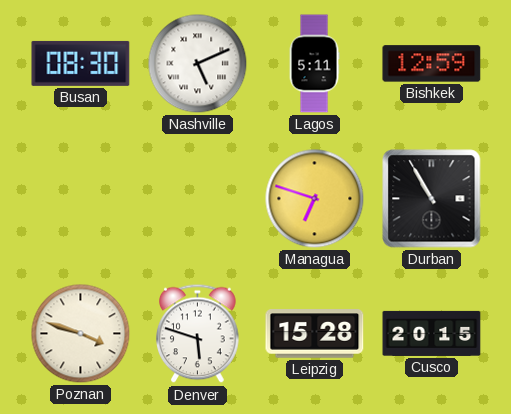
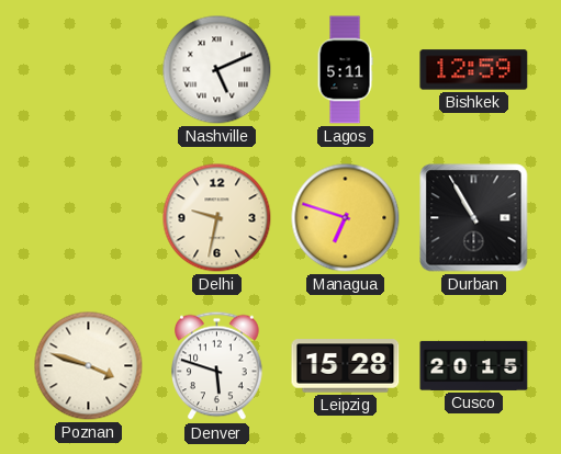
Busan: 08:30 -> none (81, 63)
Delhi: none -> 9:32 (217, 218)
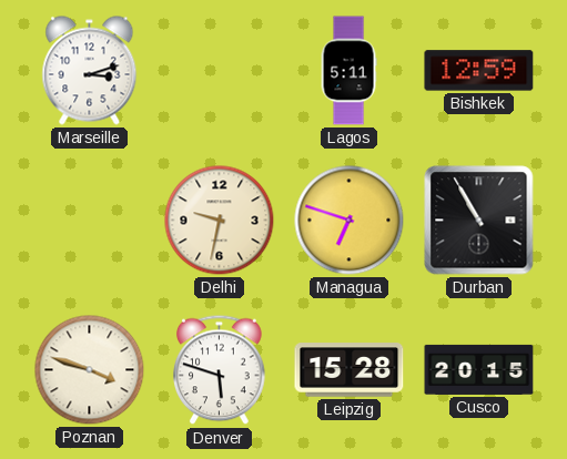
Marseille: none -> 3:12 (90, 71)
Nashville: 5:11 -> none (217, 70)
